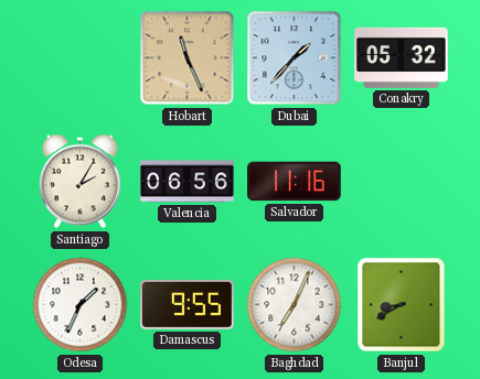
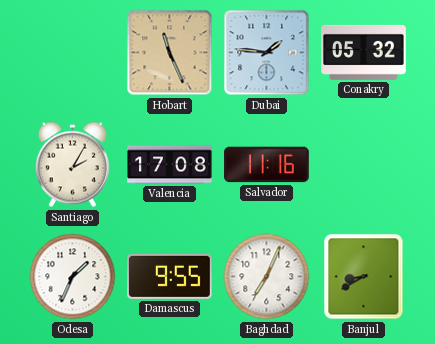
Dubai: 1:37 -> 1:46 (267, 53)
Valencia: 06:56 -> 17:08 (170, 165)
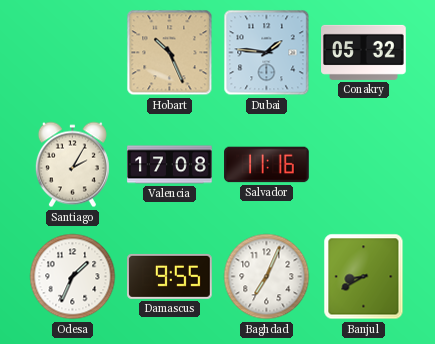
Hobart: 11:26 -> 10:26 (170, 53)
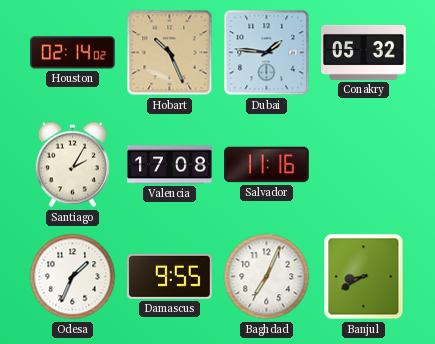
Houston: none -> 02:14 (73, 53)
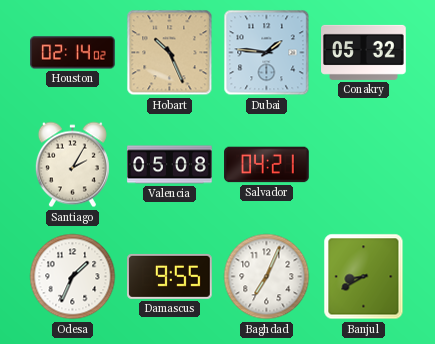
Valencia: 17:08 -> 05:08 (170, 165)
Salvador: 11:16 -> 04:21 (267, 165)
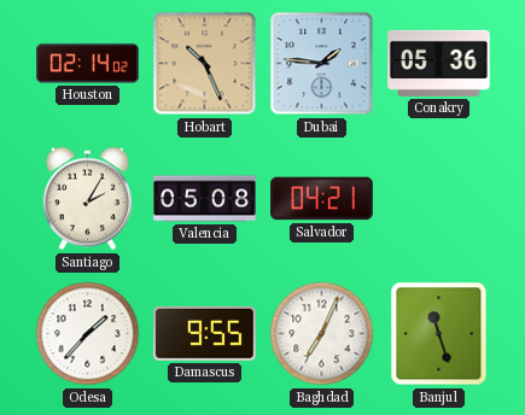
Conakry: 05:32 -> 05:36 (439, 63)
Odesa: 1:34 -> 1:37 (88, 334)
Banjul: 8:40 -> 11:27 (439, 334)
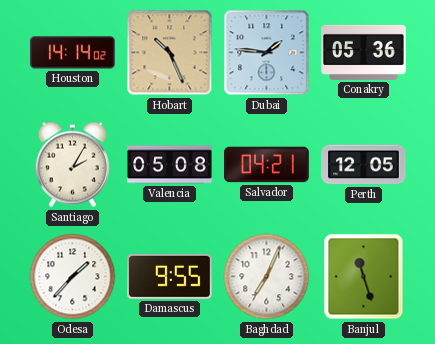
Houston: 02:14 -> 14:14 (73, 53)
Perth: none -> 12:05 (364, 165)
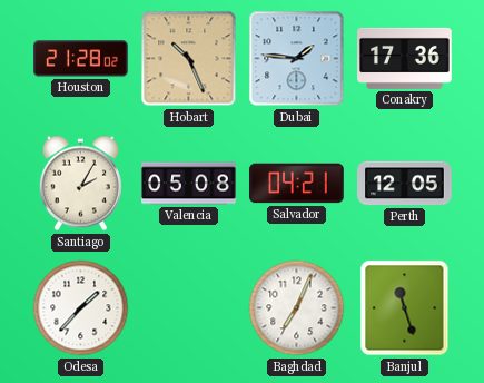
Houston: 14:14 -> 21:28 (81, 59)
Conakry: 05:36 -> 17:36 (405, 58)
Damascus: 9:55 -> none (170, 276)
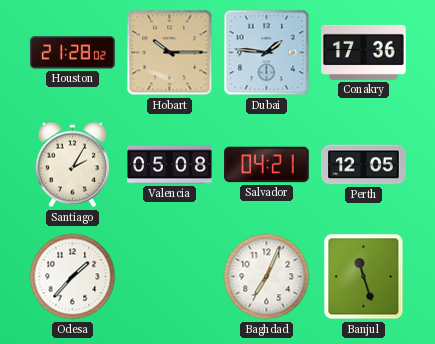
Hobart: 10:26 -> 10:15 (170, 53)
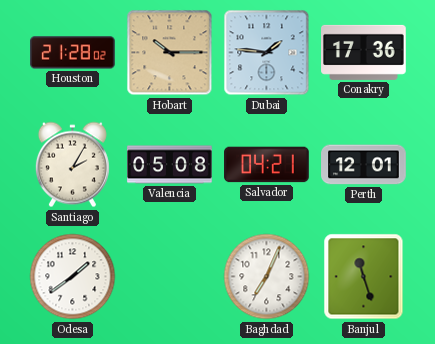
Perth: 12:05 -> 12:01 (364, 165)
Odesa: 1:37 -> 1:39 (73, 277)
